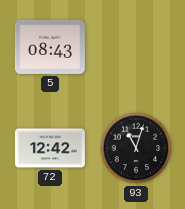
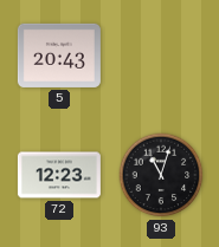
5: 08:43 -> 20:43 (59, 56)
72: 12:42 -> 12:23 (59, 175)
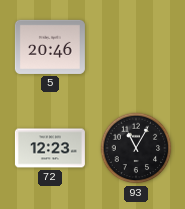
5: 20:43 -> 20:46 (50, 47)
93: 11:03 -> 11:05 (136, 148)
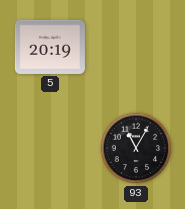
5: 20:46 -> 20:19 (50, 47)
72: 12:23 -> none (50, 148)
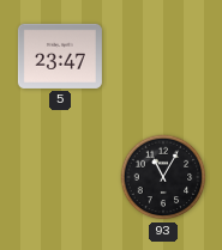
5: 20:19 -> 23:47 (60, 56)
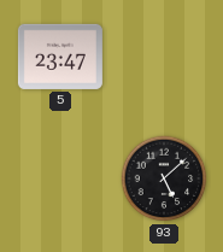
93: 11:05 -> 5:08 (164, 178)
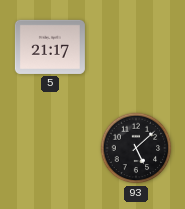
5: 23:47 -> 21:17 (50, 47)
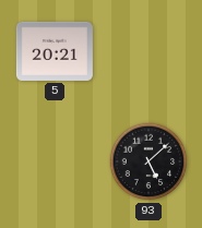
5: 21:17 -> 20:21 (55, 51)
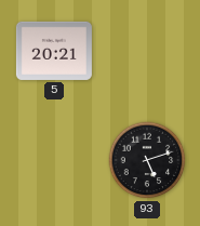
93: 5:08 -> 5:12 (147, 160)
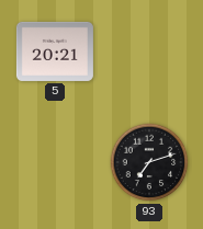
93: 5:12 -> 7:12 (149, 162)
